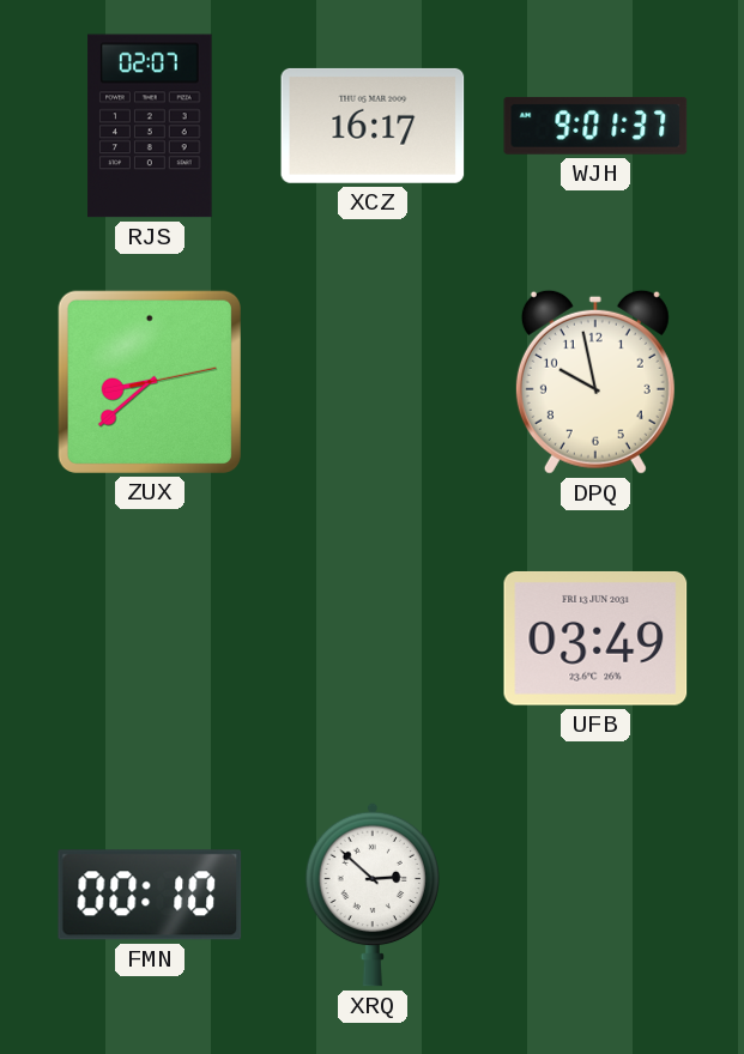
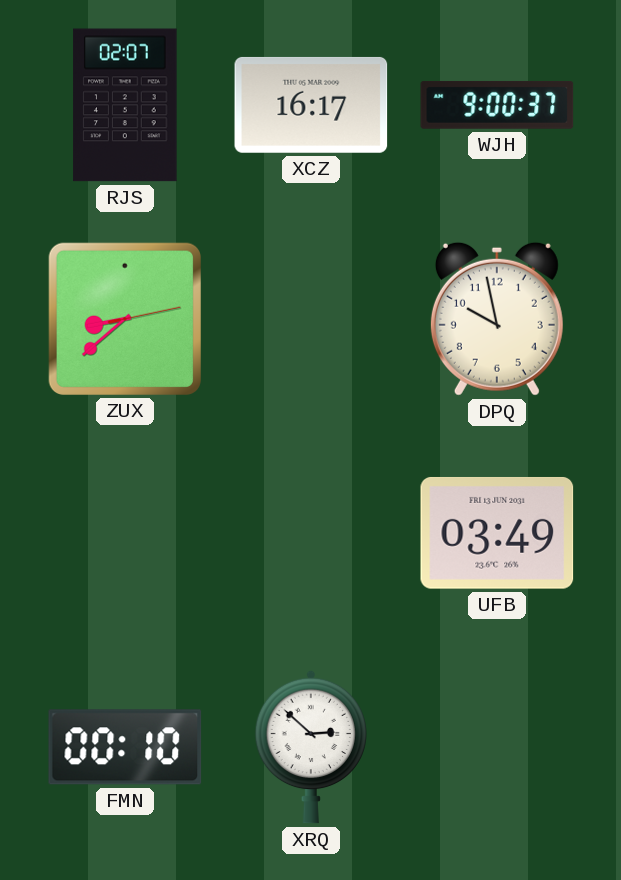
WJH: 9:01 -> 9:00 (497, 105)
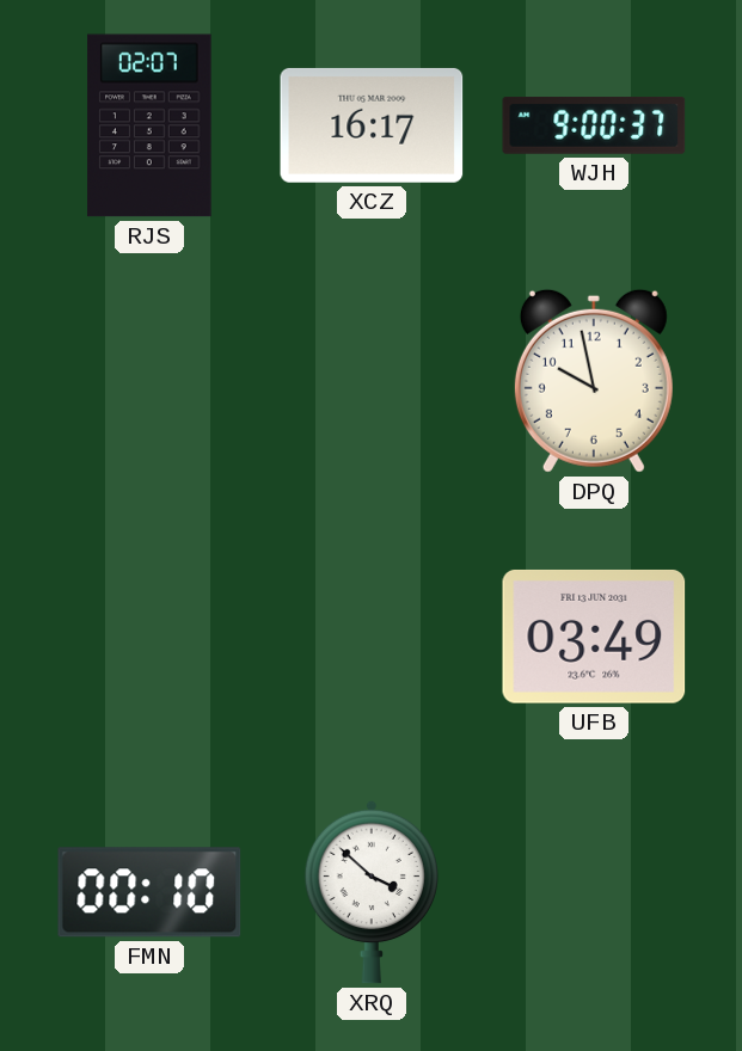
ZUX: 8:38 -> none (125, 319)
XRQ: 2:52 -> 3:52 (370, 892)
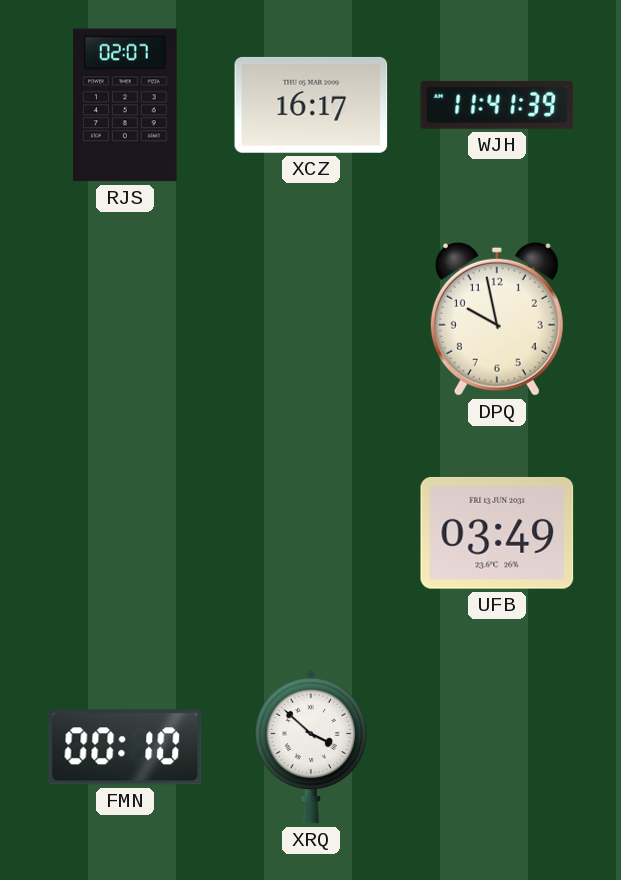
WJH: 9:00 -> 11:41 (497, 105)
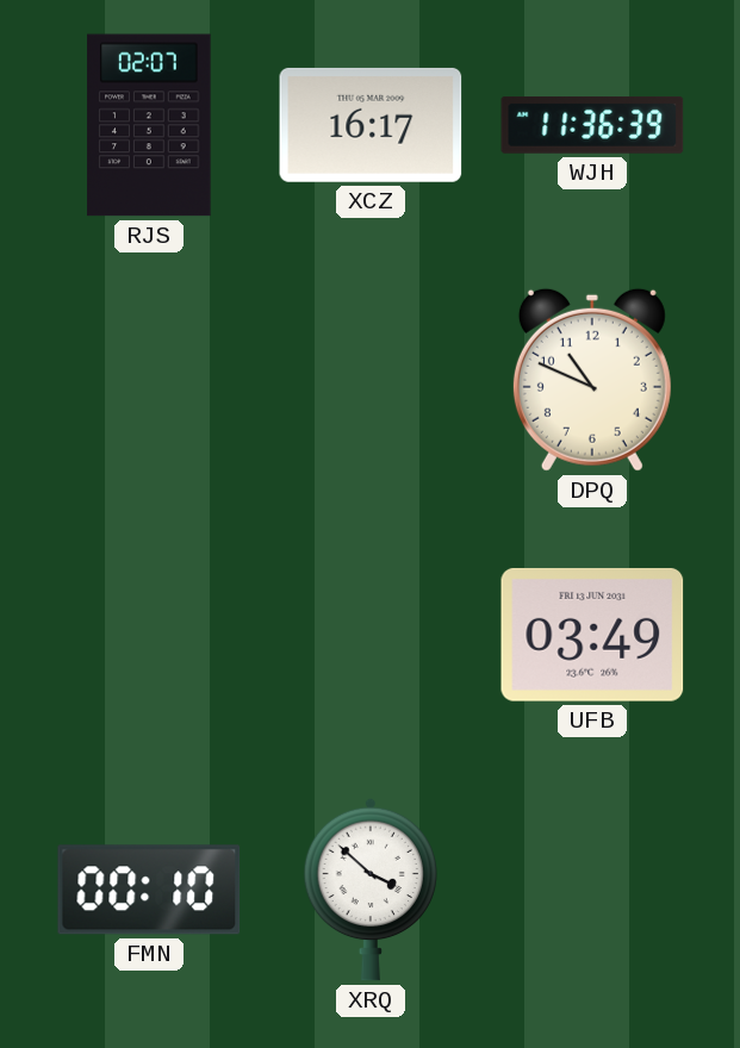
WJH: 11:41 -> 11:36 (592, 125)
DPQ: 9:58 -> 10:49 (592, 380)
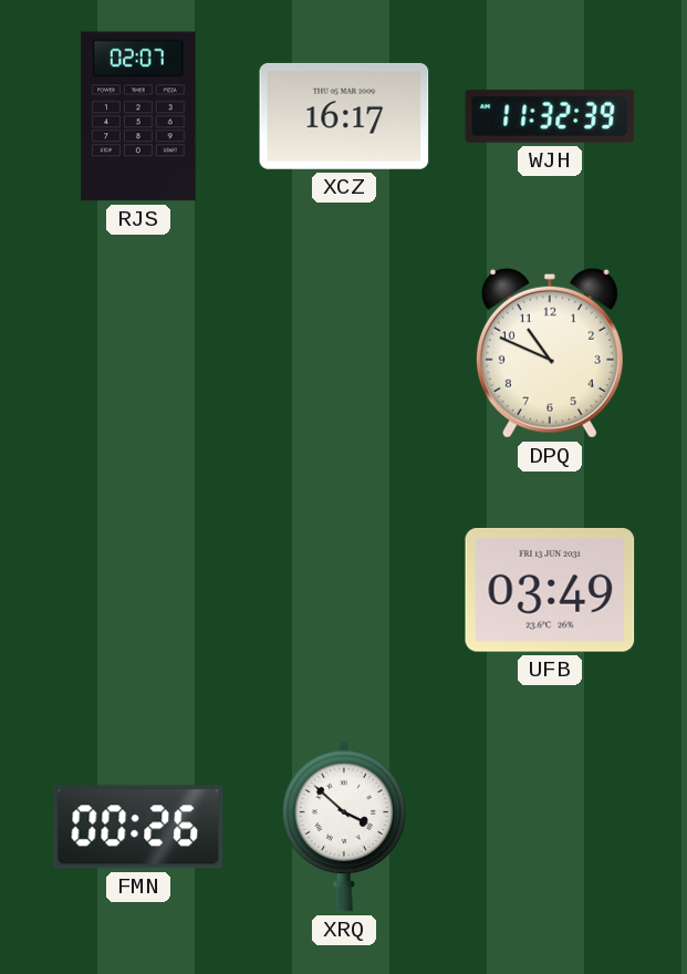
WJH: 11:36 -> 11:32 (550, 116)
FMN: 00:10 -> 00:26 (138, 827)
